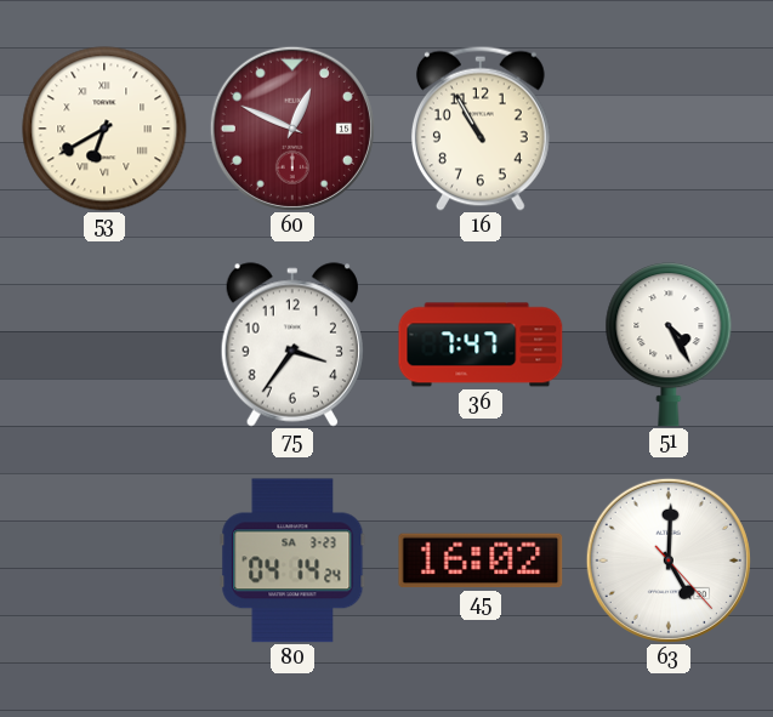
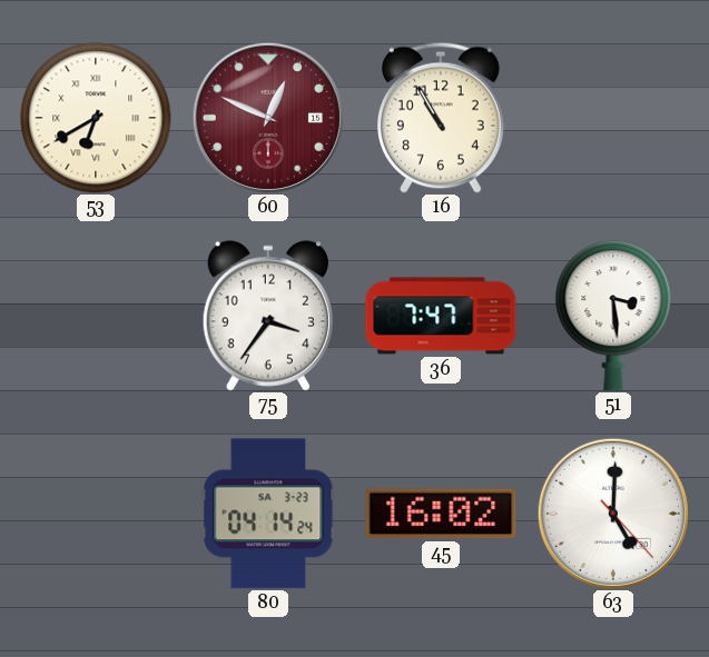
51: 4:25 -> 3:29 (613, 316)
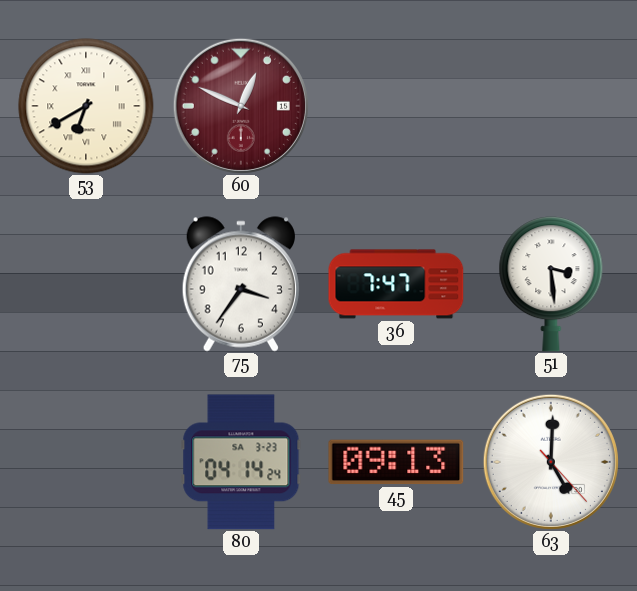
16: 10:55 -> none (441, 118)
45: 16:02 -> 09:13 (396, 462)
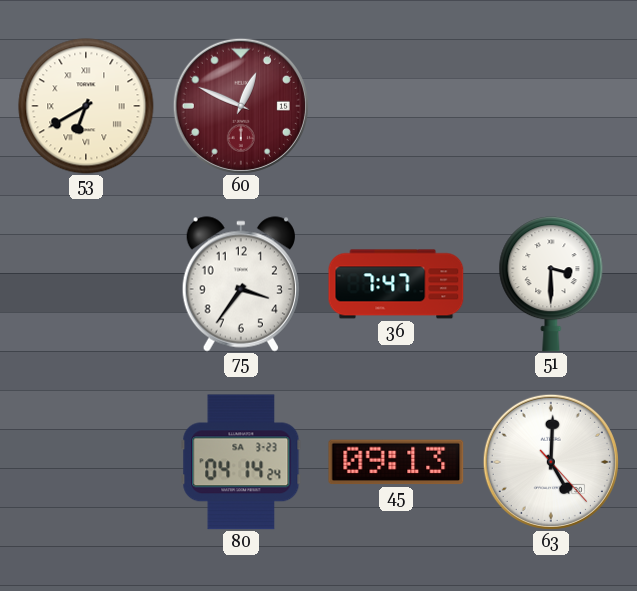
51: 3:29 -> 3:30 (551, 284)
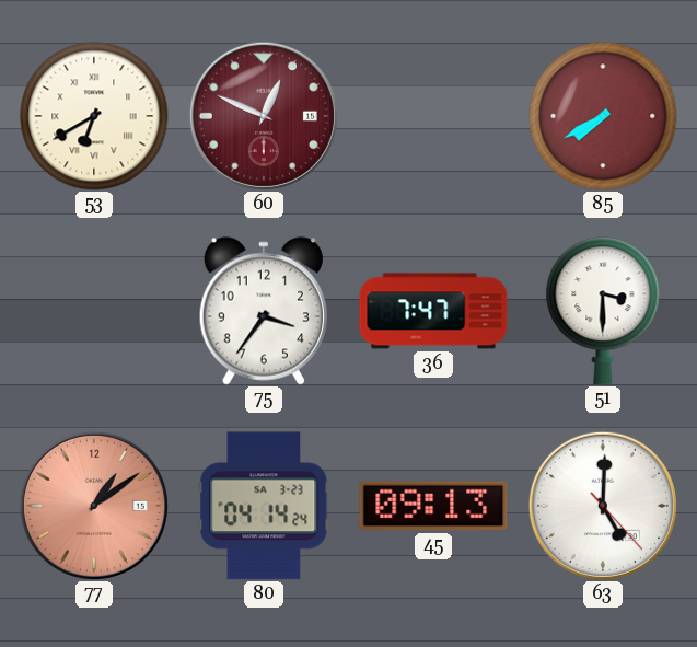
85: none -> 7:40 (603, 116)
77: none -> 1:09 (94, 506)
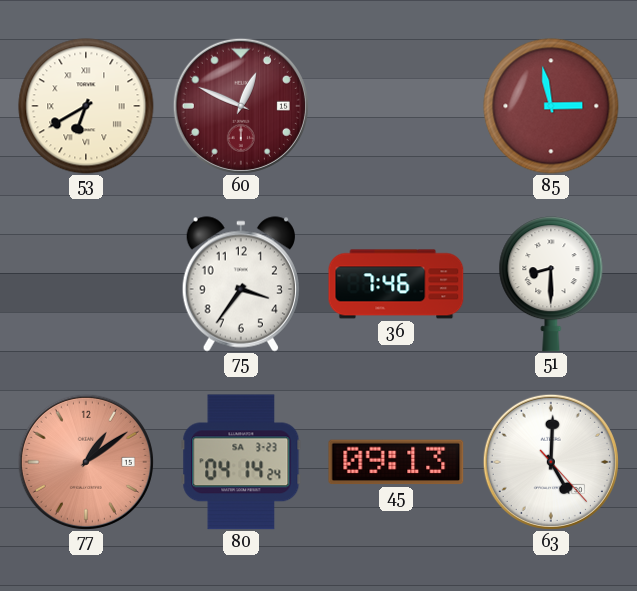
85: 7:40 -> 2:58 (551, 106)
36: 7:47 -> 7:46 (396, 284)
51: 3:30 -> 8:30 (551, 284)
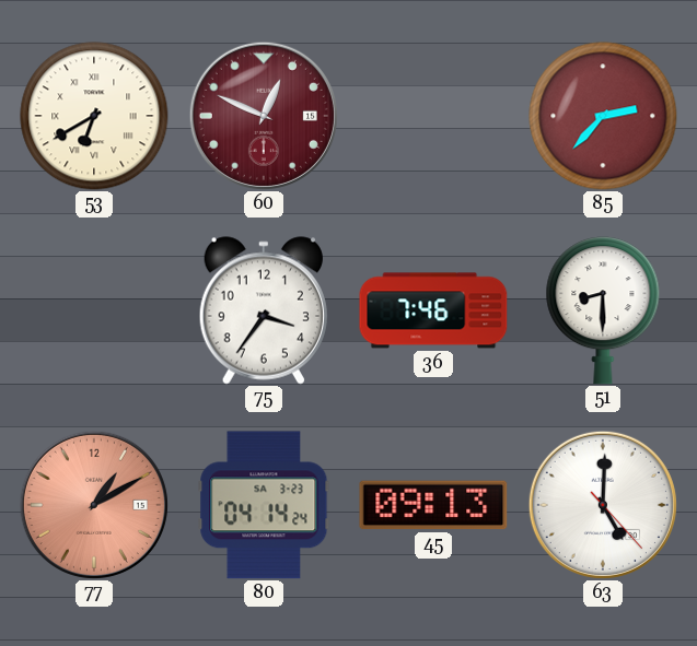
85: 2:58 -> 2:37 (603, 116)
77: 1:09 -> 1:10 (94, 505)
